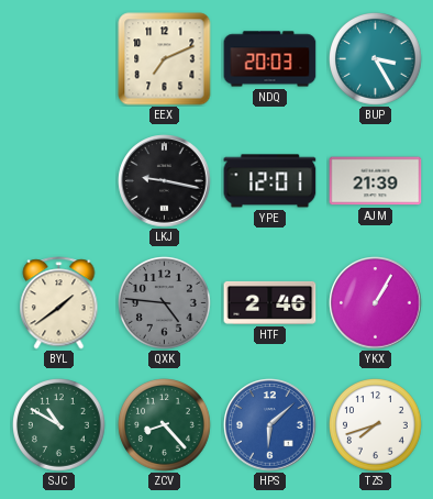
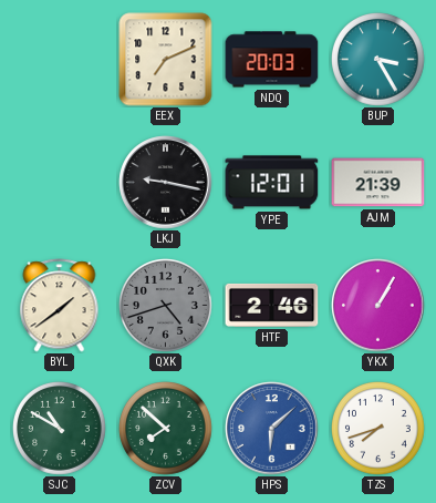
QXK: 4:46 -> 4:42 (166, 306)
ZCV: 8:23 -> 7:52 (166, 429)
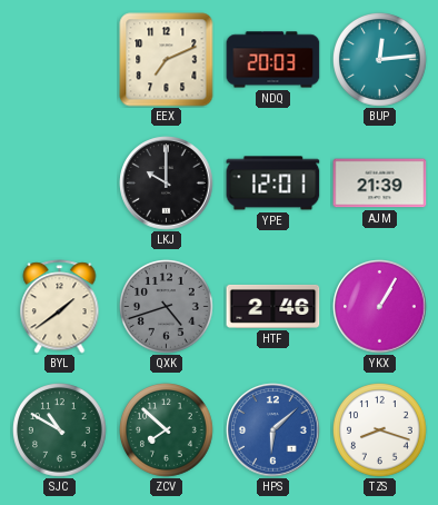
BUP: 3:25 -> 12:14 (380, 60)
LKJ: 9:17 -> 10:00 (167, 184)
TZS: 7:42 -> 8:18 (380, 430)
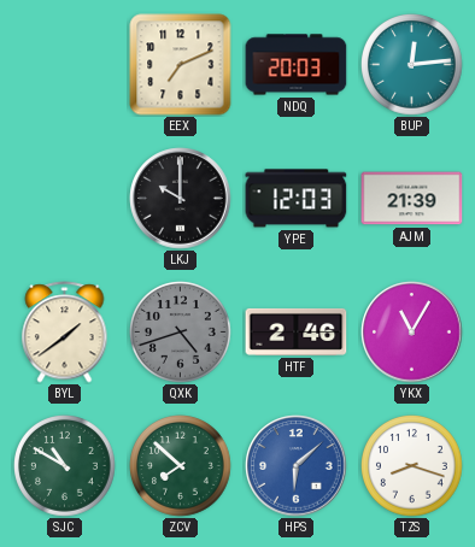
YPE: 12:01 -> 12:03 (297, 199)
YKX: 1:05 -> 11:05 (412, 333)
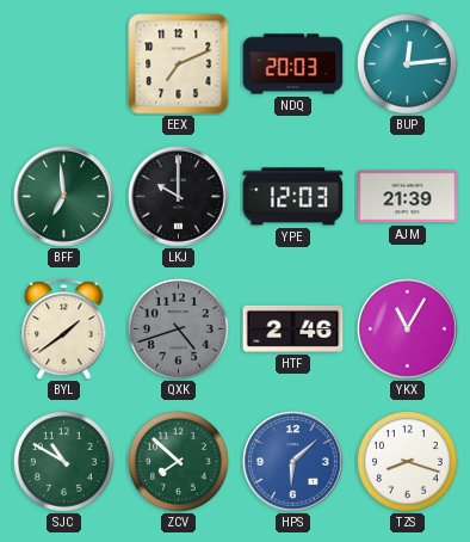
BFF: none -> 6:59 (64, 197)
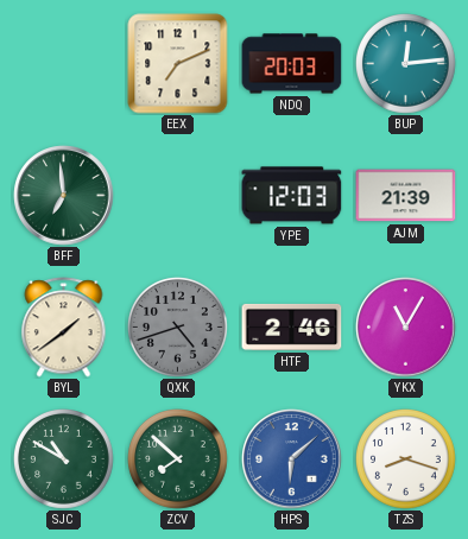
LKJ: 10:00 -> none (179, 197)
